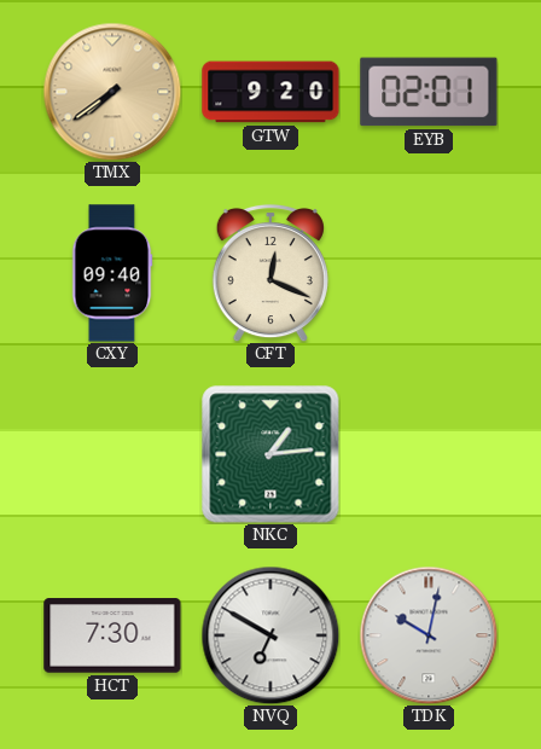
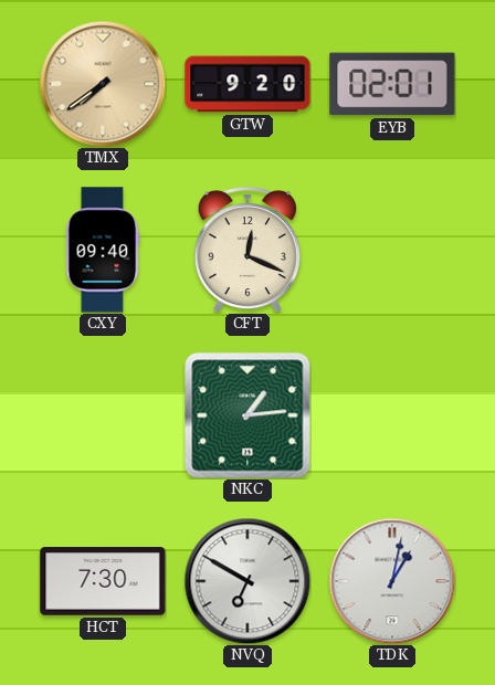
TDK: 10:02 -> 1:02 (392, 581)
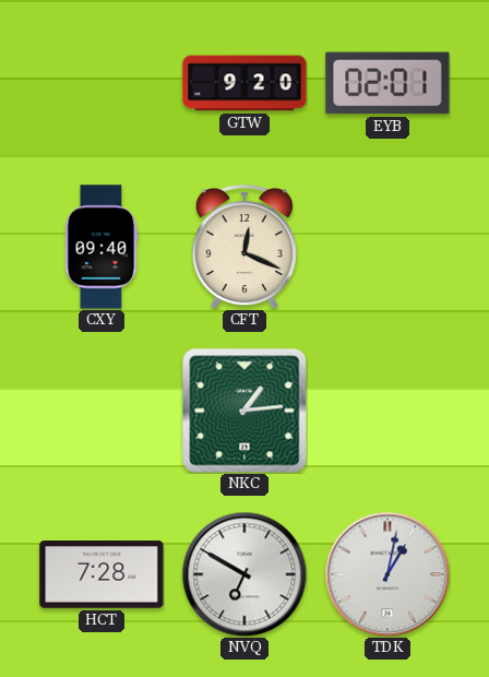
TMX: 7:39 -> none (103, 84)
HCT: 7:30 -> 7:28 (102, 574)
